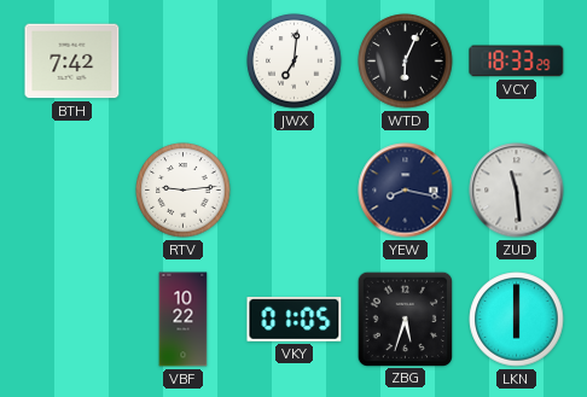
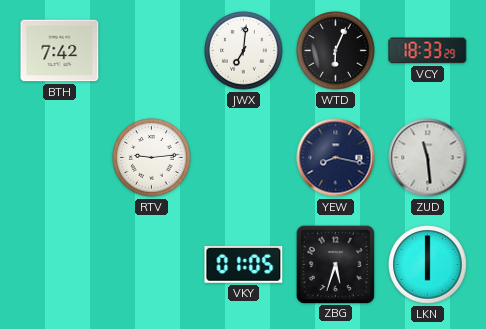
VBF: 10:22 -> none (184, 320)
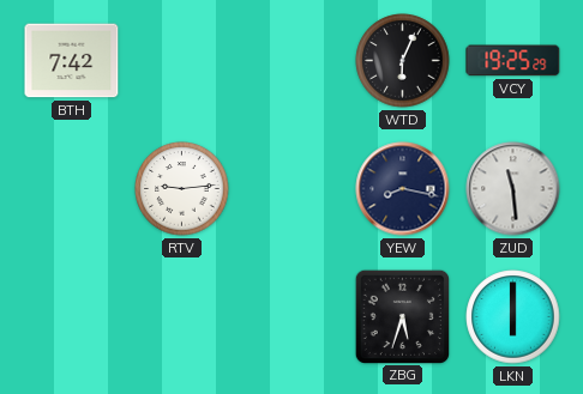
JWX: 7:01 -> none (244, 51)
VCY: 18:33 -> 19:25 (513, 61)
VKY: 01:05 -> none (244, 265)
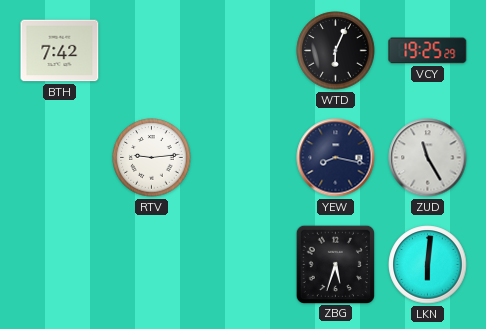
ZUD: 11:29 -> 11:25 (428, 158)
LKN: 6:00 -> 6:01 (428, 265)
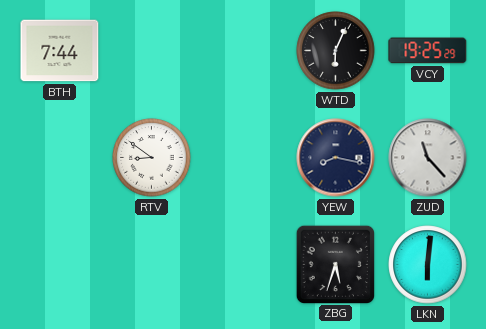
BTH: 7:42 -> 7:44 (60, 51)
RTV: 9:14 -> 8:51 (152, 158)
ZUD: 11:25 -> 11:23 (428, 158)
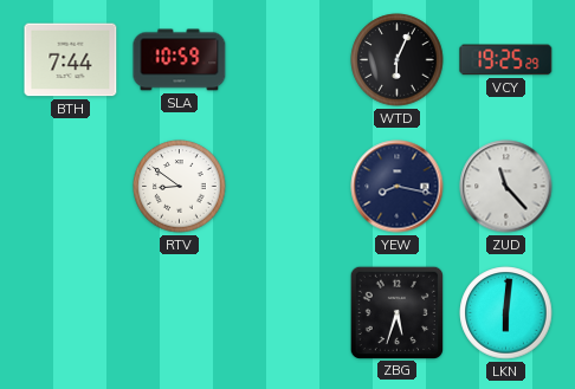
SLA: none -> 10:59 (180, 60)
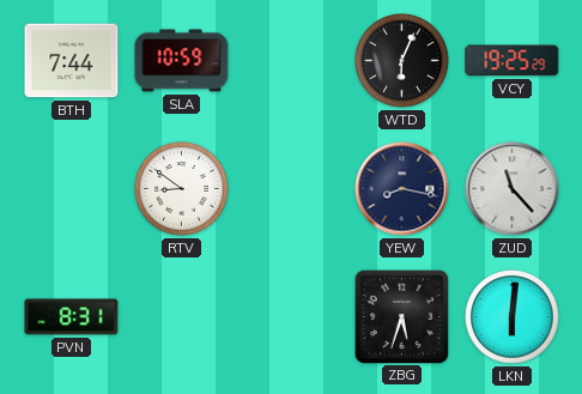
PVN: none -> 8:31 (72, 317)
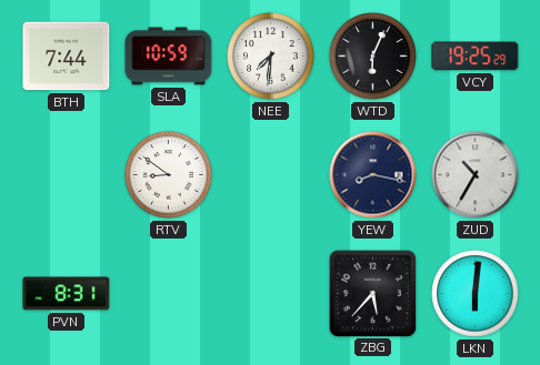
NEE: none -> 7:31 (271, 57)
ZUD: 11:23 -> 10:35 (476, 175)
ZBG: 5:33 -> 5:37 (372, 293)
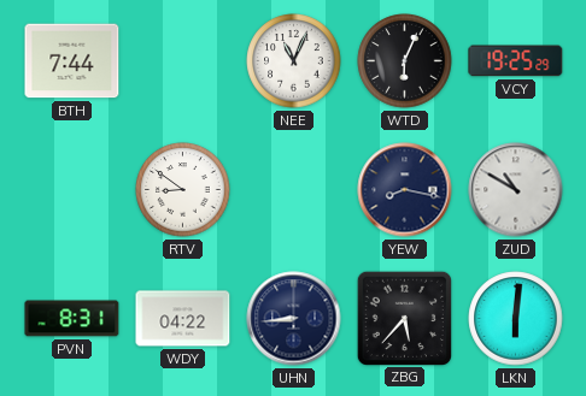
SLA: 10:59 -> none (169, 57)
NEE: 7:31 -> 11:04 (294, 61)
ZUD: 10:35 -> 10:50 (516, 190)
WDY: none -> 04:22 (183, 319)
UHN: none -> 8:44 (294, 319)
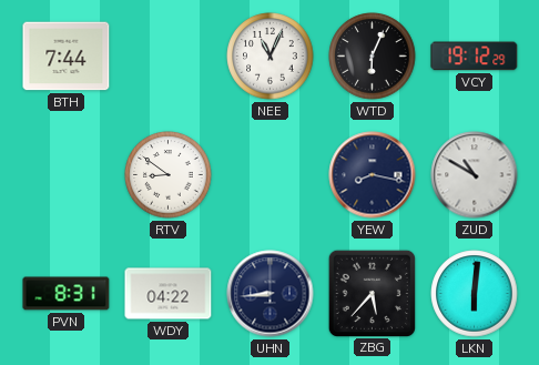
VCY: 19:25 -> 19:12 (475, 57)
